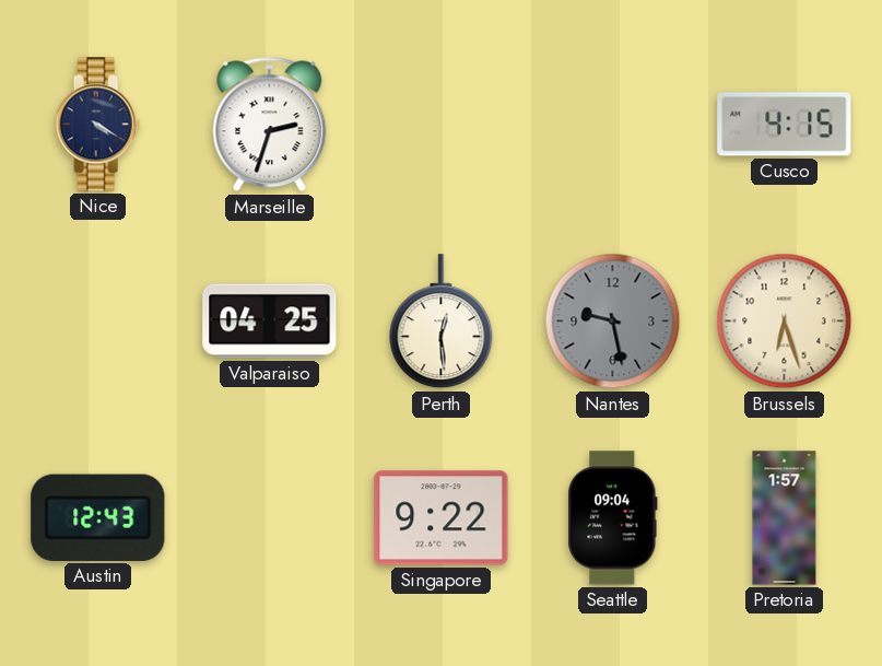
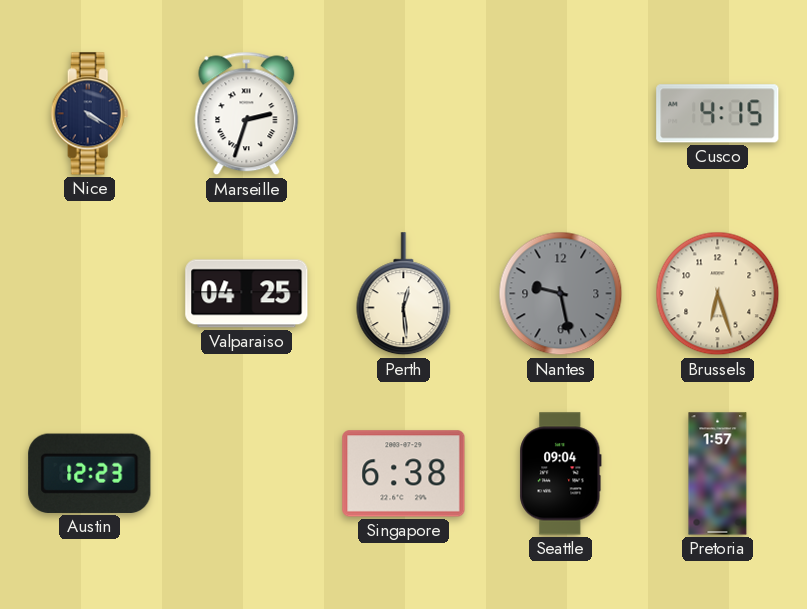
Austin: 12:43 -> 12:23 (90, 473)
Singapore: 9:22 -> 6:38 (404, 474)
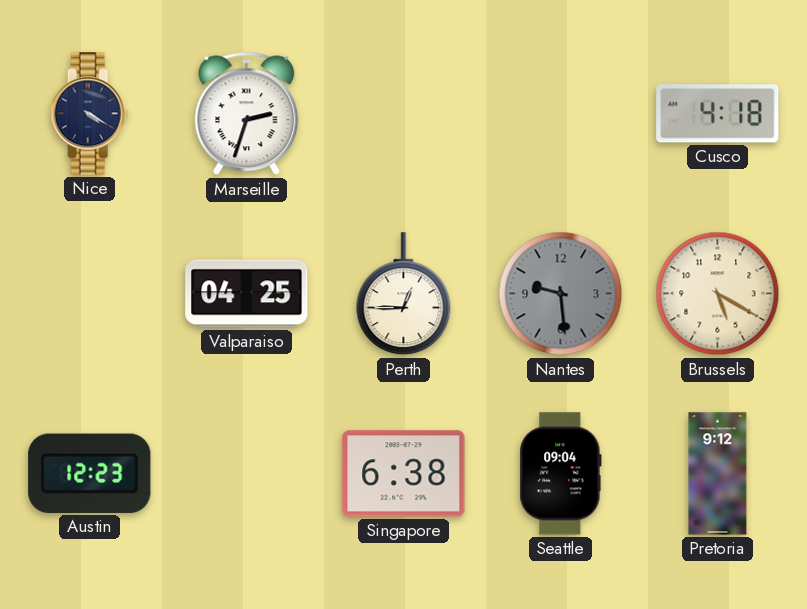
Cusco: 4:15 -> 4:18 (718, 114)
Perth: 12:29 -> 12:45 (404, 294)
Nantes: 9:28 -> 9:29 (561, 294)
Brussels: 6:27 -> 5:20 (718, 294)
Pretoria: 1:57 -> 9:12 (718, 474)
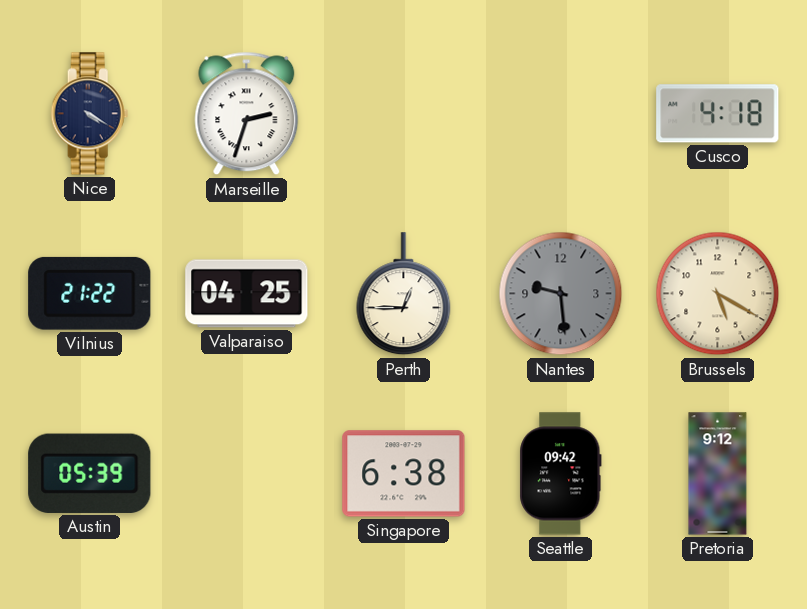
Vilnius: none -> 21:22 (90, 293)
Austin: 12:23 -> 05:39 (90, 473)
Seattle: 09:04 -> 09:42 (561, 474)
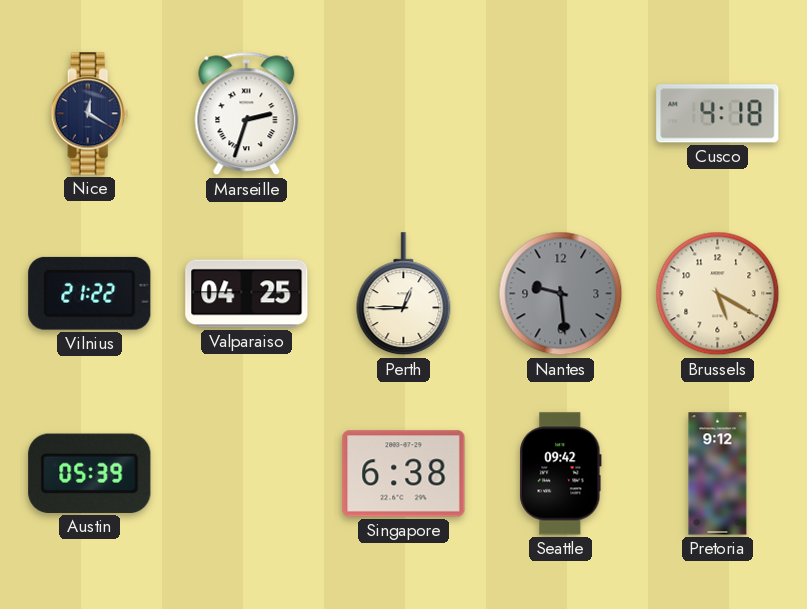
Nice: 4:20 -> 12:20 (90, 114)
